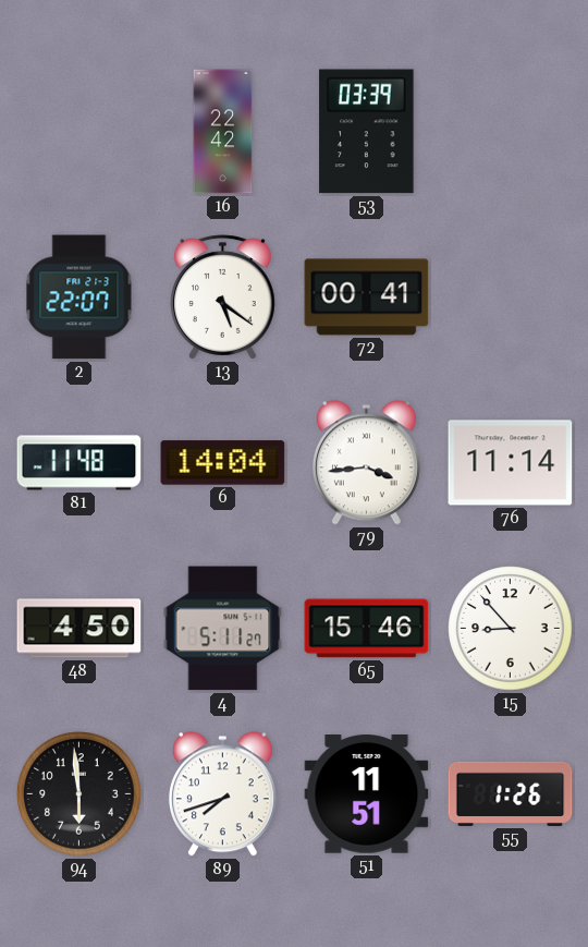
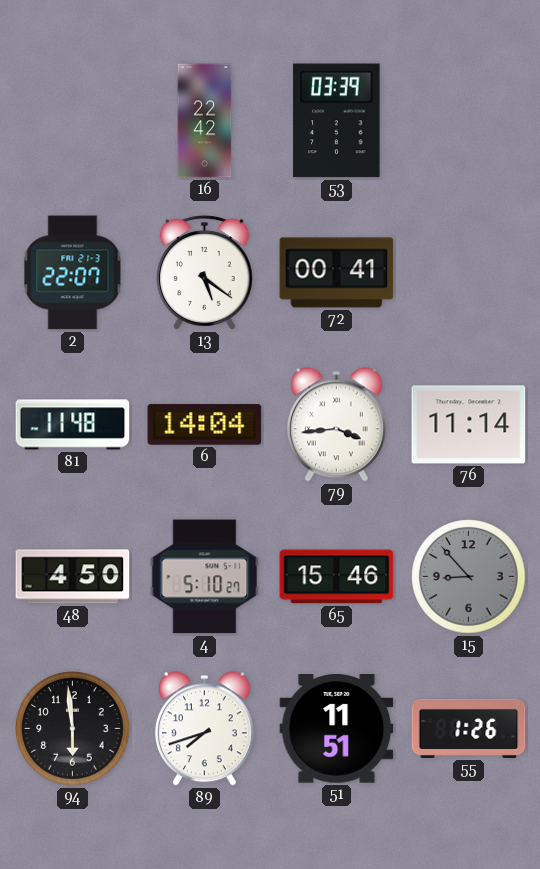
4: 5:11 -> 5:10 (205, 577)
15 dial: white -> grey (469, 577)
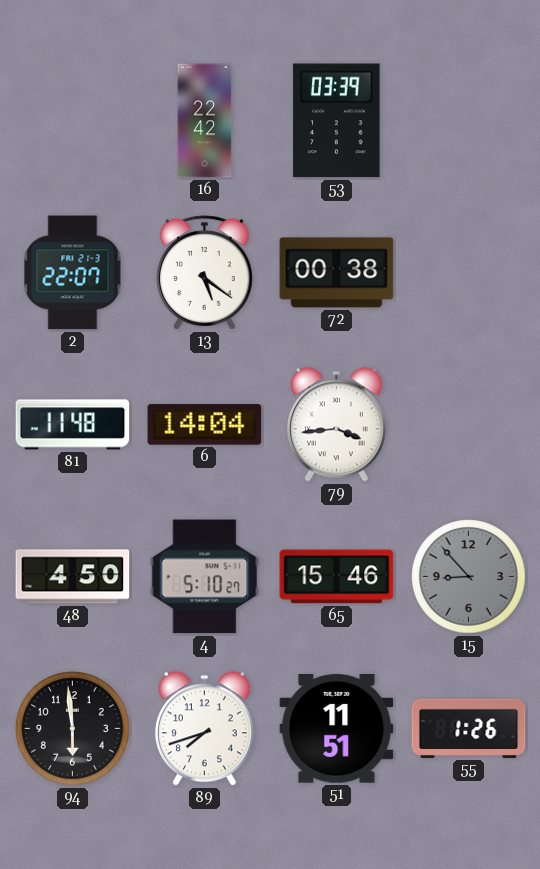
72: 00:41 -> 00:38 (337, 273)
76: 11:14 -> none (469, 425)
